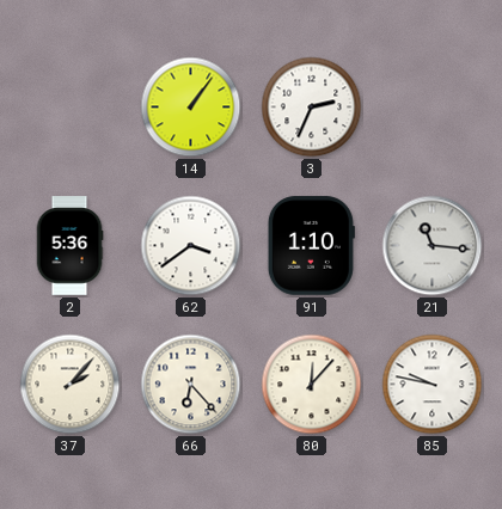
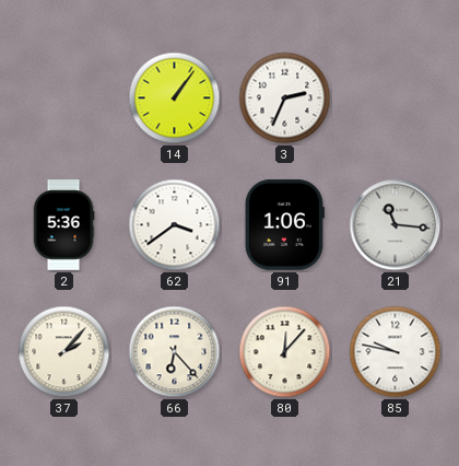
91: 1:10 -> 1:06 (284, 225)
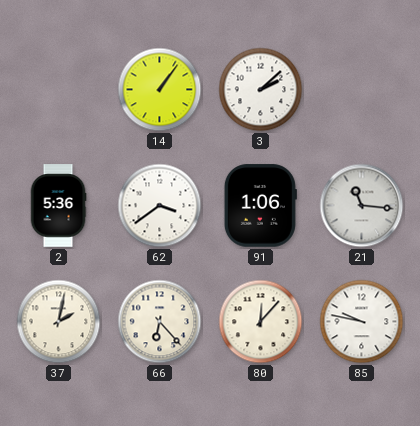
3: 2:34 -> 2:08 (261, 90)
37: 2:07 -> 2:02 (59, 322)
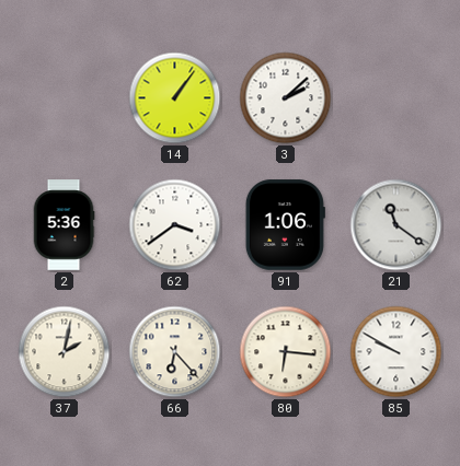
21: 11:16 -> 11:21 (396, 225)
80: 12:07 -> 6:16 (286, 352)
85: 9:47 -> 9:50 (396, 352)
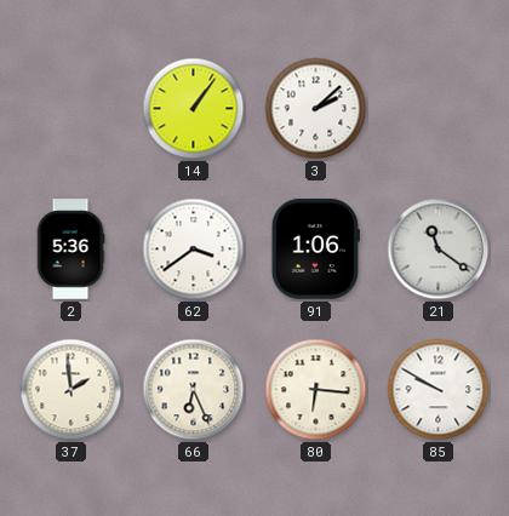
37: 2:02 -> 1:59 (72, 390)
66: 6:23 -> 6:26 (194, 390)
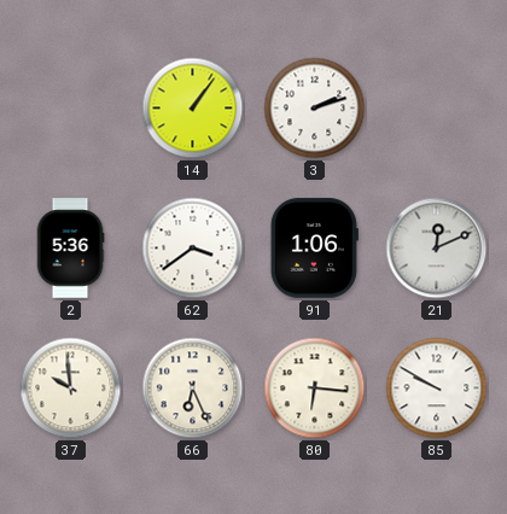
3: 2:08 -> 2:12 (315, 109)
21: 11:21 -> 12:11 (437, 249)
37: 1:59 -> 9:59 (71, 389)
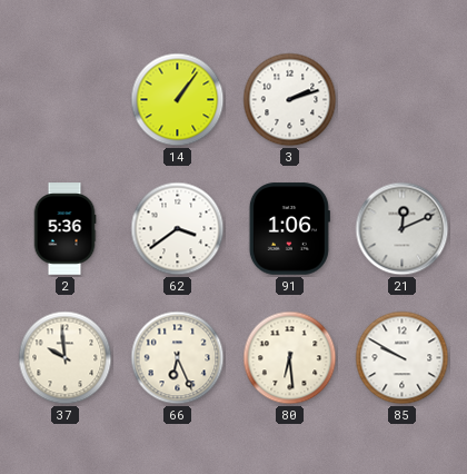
80: 6:16 -> 6:29 (290, 358)
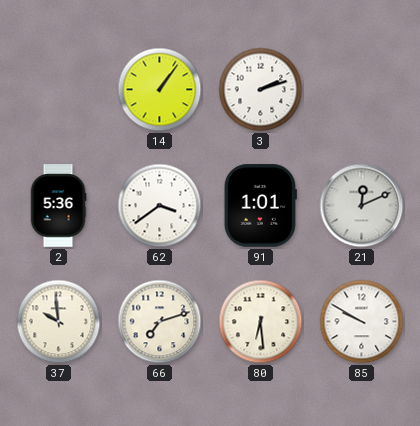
91: 1:06 -> 1:01 (260, 206)
66: 6:26 -> 7:12 (160, 322)
